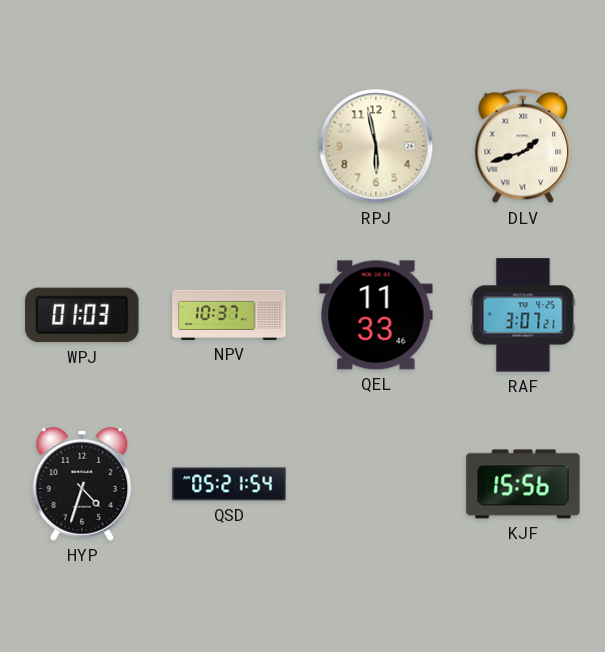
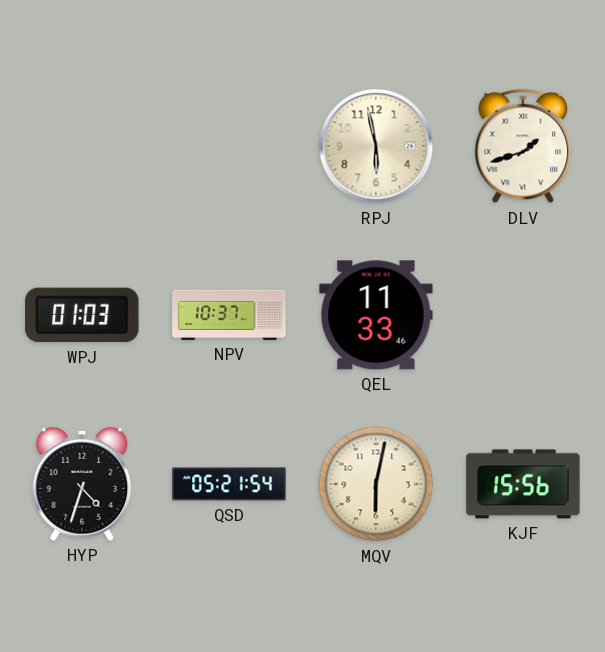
RAF: 3:07 -> none (523, 315)
MQV: none -> 6:02 (376, 484)
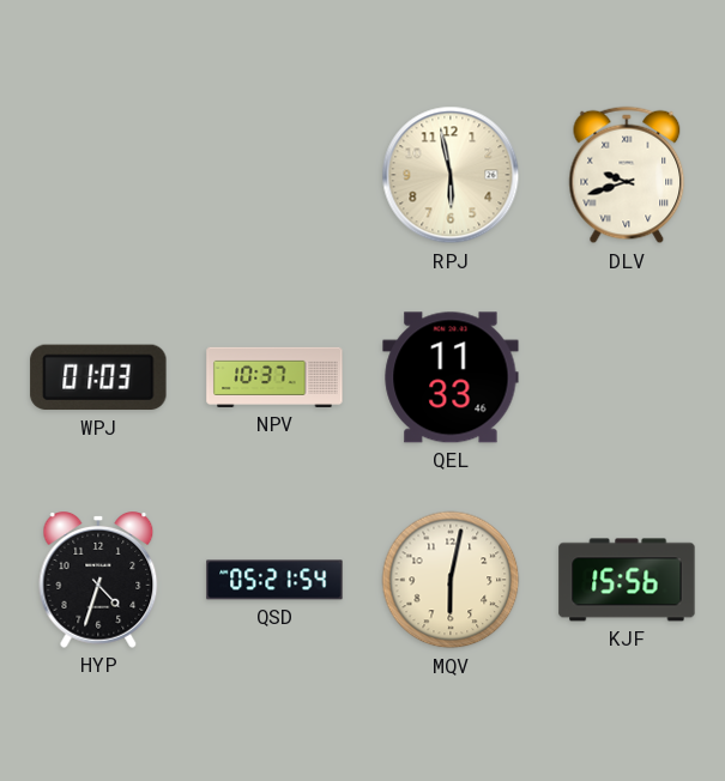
DLV: 1:42 -> 9:42 (627, 175)
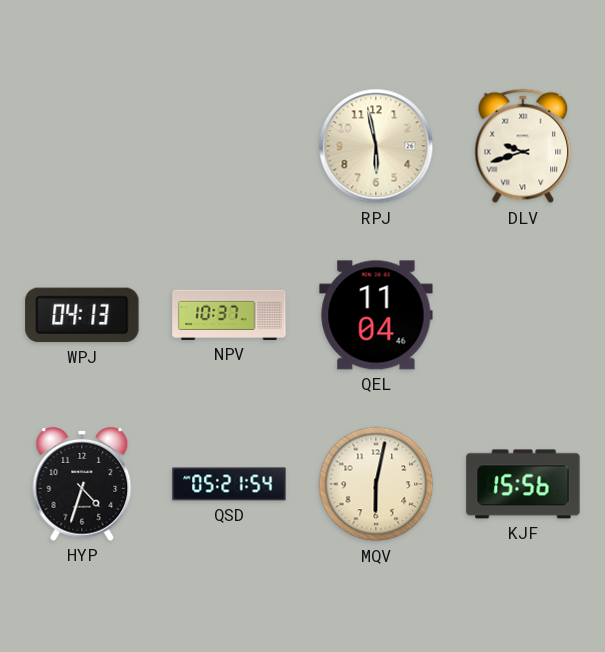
WPJ: 01:03 -> 04:13 (82, 315)
QEL: 11:33 -> 11:04 (376, 315)
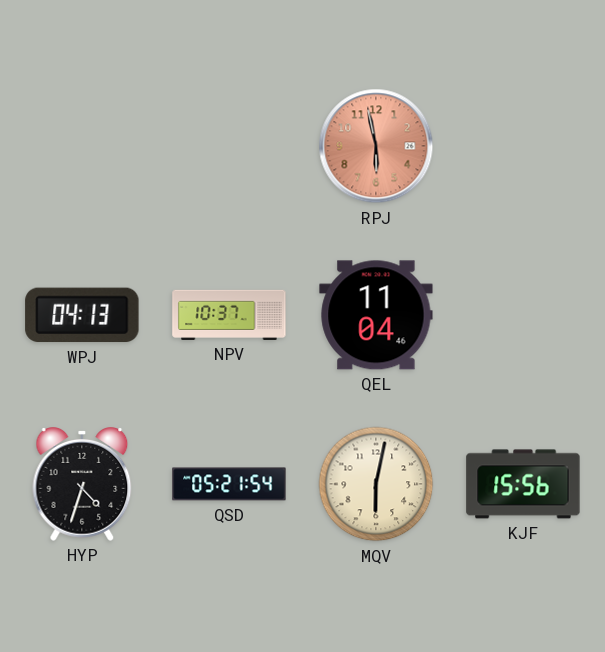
RPJ dial: cream -> salmon (376, 146)
DLV: 9:42 -> none (523, 146)
